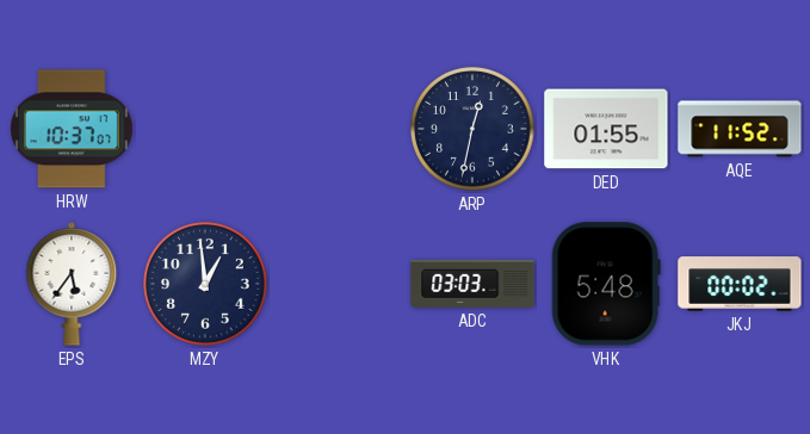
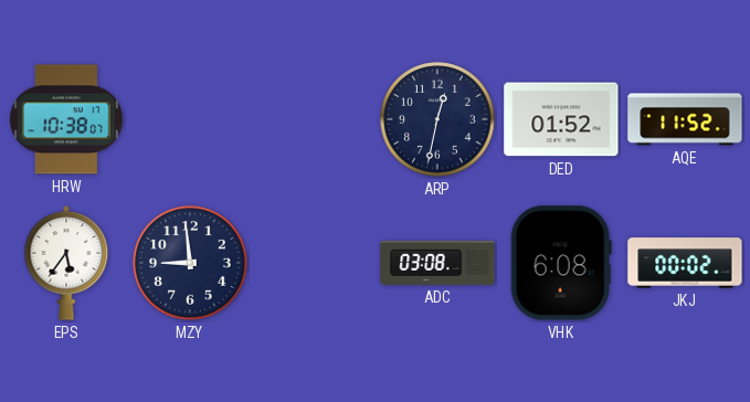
HRW: 10:37 -> 10:38 (67, 119)
DED: 01:55 -> 01:52 (561, 119)
MZY: 12:59 -> 8:59 (190, 263)
ADC: 03:03 -> 03:08 (437, 263)
VHK: 5:48 -> 6:08 (561, 263)
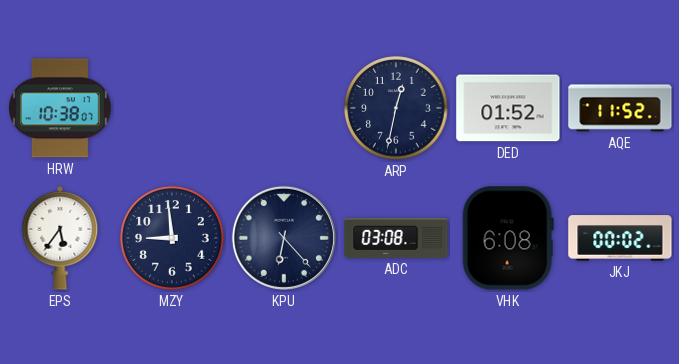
KPU: none -> 6:23 (284, 238)
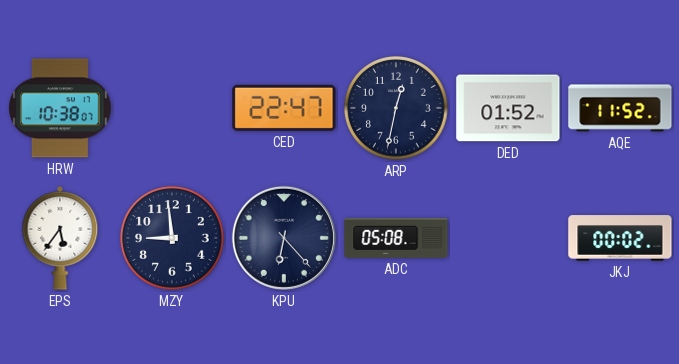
CED: none -> 22:47 (284, 108)
ADC: 03:08 -> 05:08 (396, 238)
VHK: 6:08 -> none (508, 238)
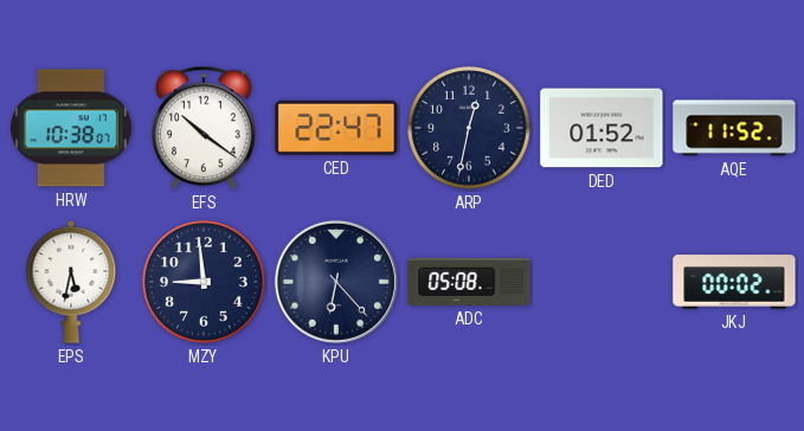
EFS: none -> 10:21 (204, 128)
EPS: 5:36 -> 5:32 (71, 282)
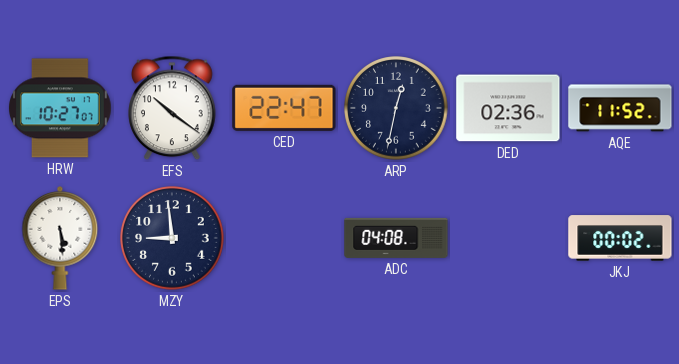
HRW: 10:38 -> 10:27 (61, 108)
DED: 01:52 -> 02:36 (508, 108)
EPS: 5:32 -> 5:29 (60, 238)
KPU: 6:23 -> none (336, 282)
ADC: 05:08 -> 04:08 (396, 238)
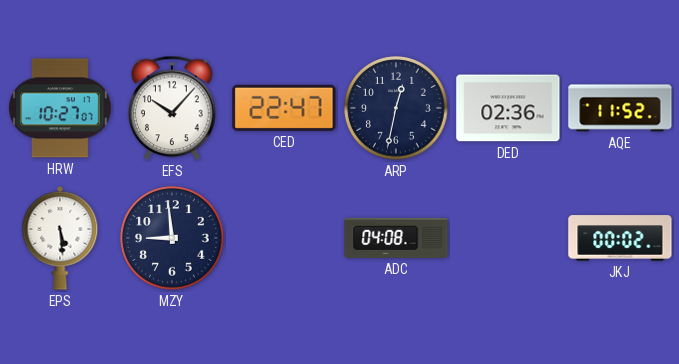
EFS: 10:21 -> 10:07 (172, 108)
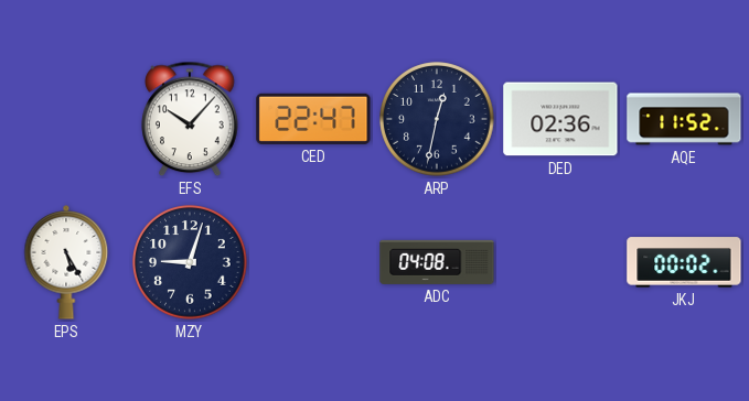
HRW: 10:27 -> none (61, 108)
EPS: 5:29 -> 5:25 (66, 262)
MZY: 8:59 -> 9:03 (190, 262)
